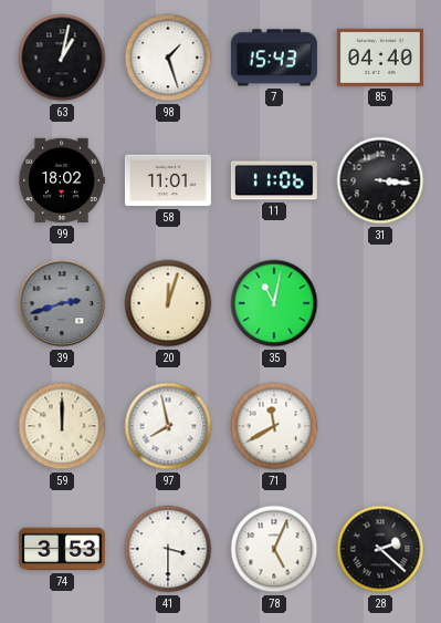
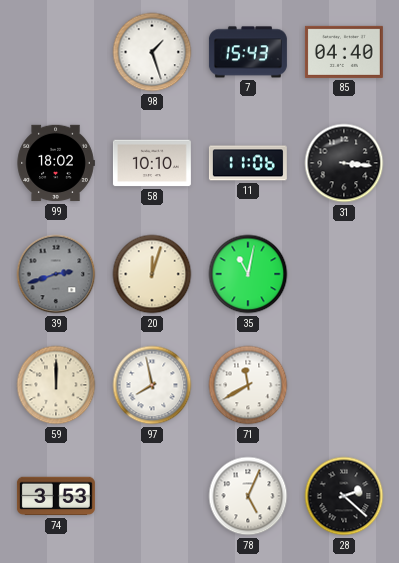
63: 1:02 -> none (62, 58)
58: 11:01 -> 10:10 (152, 163)
41: 3:30 -> none (168, 549)
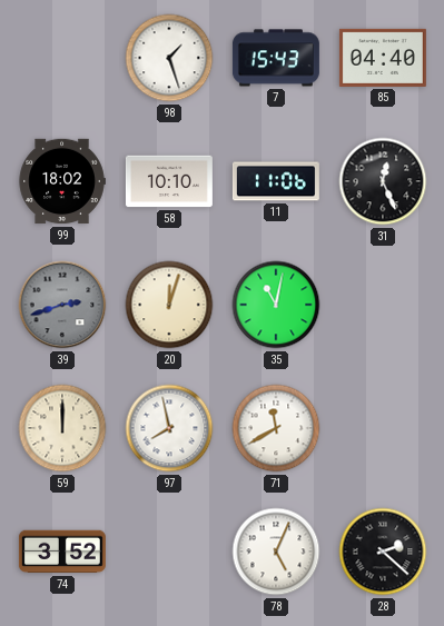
31: 3:16 -> 12:26 (383, 181)
74: 3:53 -> 3:52 (62, 552)
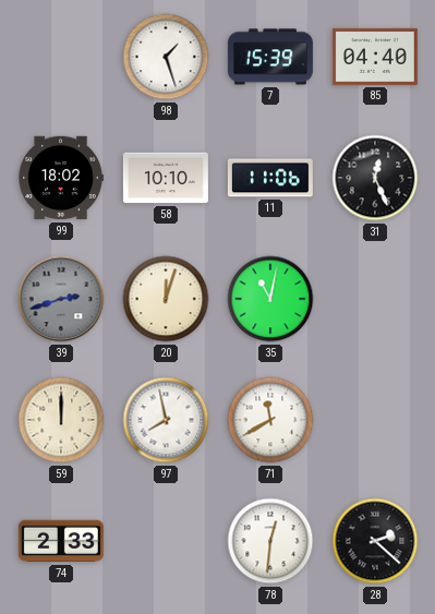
7: 15:43 -> 15:39 (270, 57)
74: 3:52 -> 2:33 (61, 541)
78: 5:04 -> 12:31 (270, 541)
